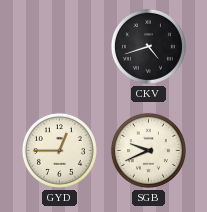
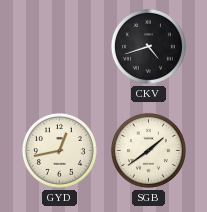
GYD: 12:45 -> 12:43 (59, 150)
SGB: 9:41 -> 1:39 (148, 150)
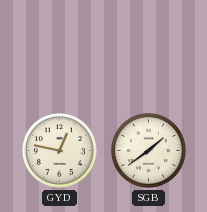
CKV: 4:42 -> none (148, 46)
GYD: 12:43 -> 12:47 (59, 150)
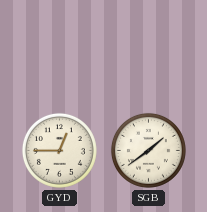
GYD: 12:47 -> 12:45 (59, 150)
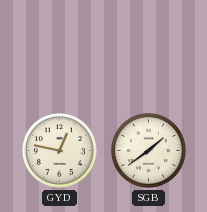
GYD: 12:45 -> 12:47 (59, 150)
